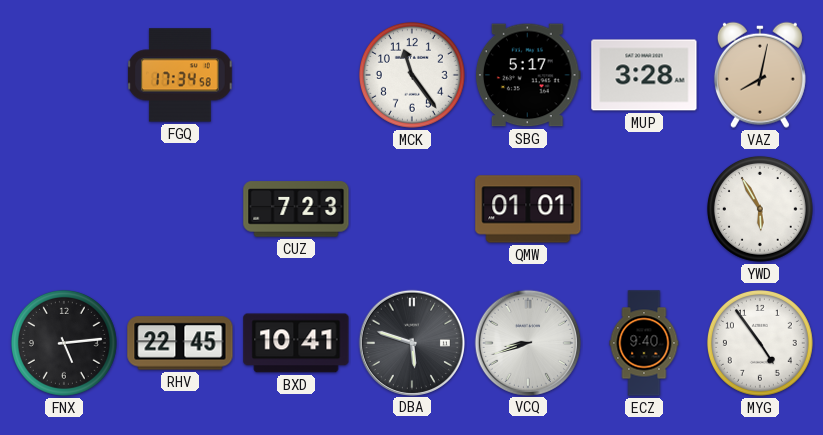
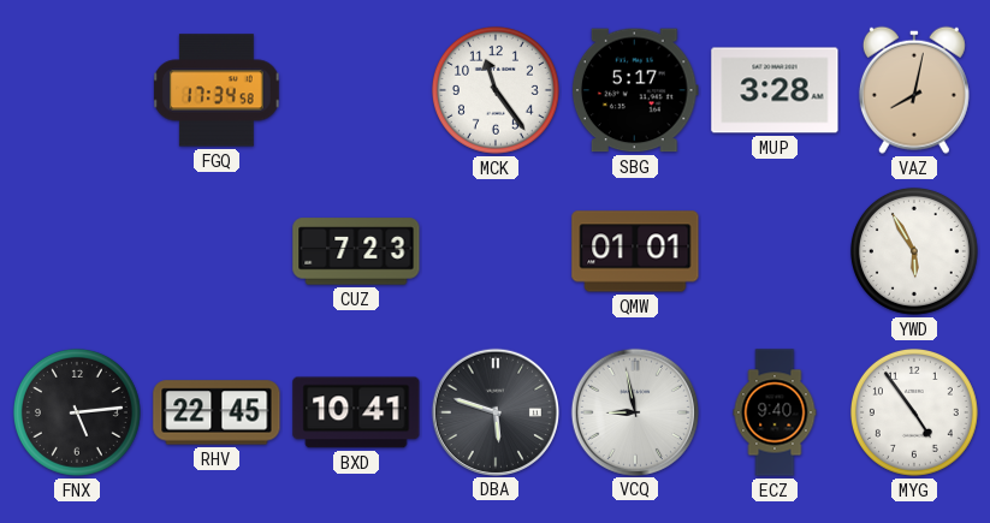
VCQ: 8:42 -> 8:58 (634, 411)
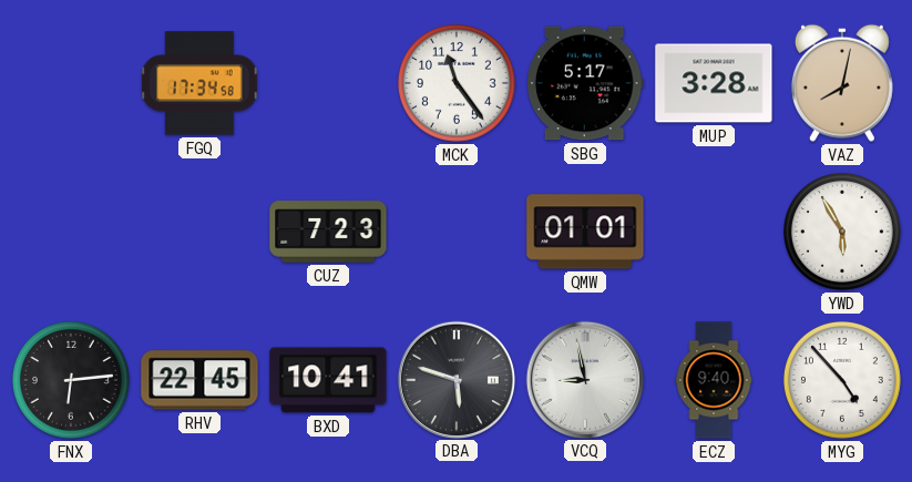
FNX: 5:14 -> 6:14 (71, 380)
MYG: 4:54 -> 4:53 (842, 380)
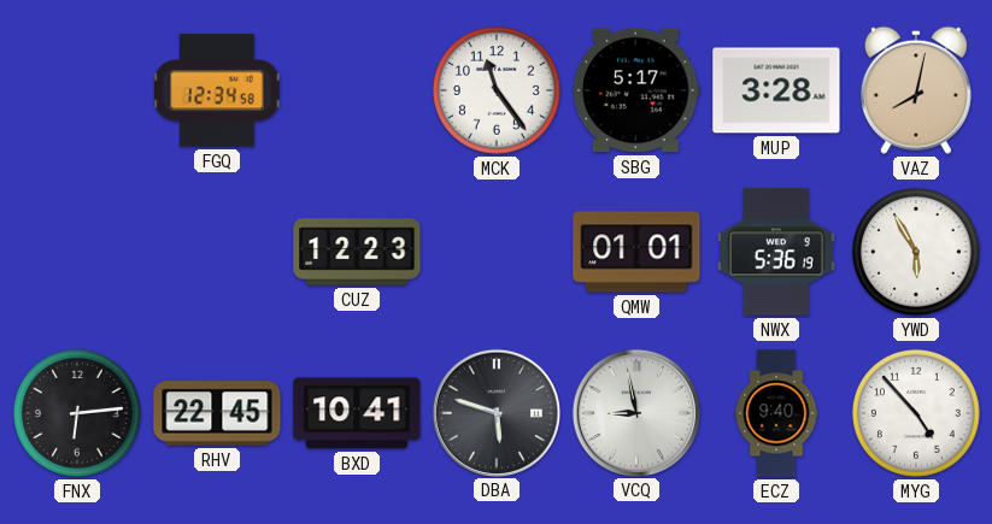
FGQ: 17:34 -> 12:34 (217, 90)
CUZ: 7:23 -> 12:23 (357, 252)
NWX: none -> 5:36 (776, 252)
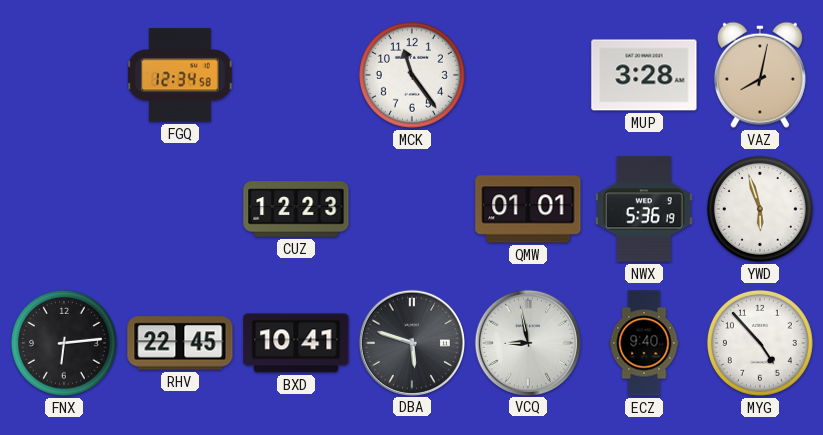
SBG: 5:17 -> none (636, 90)
YWD: 5:55 -> 5:57 (760, 209)
